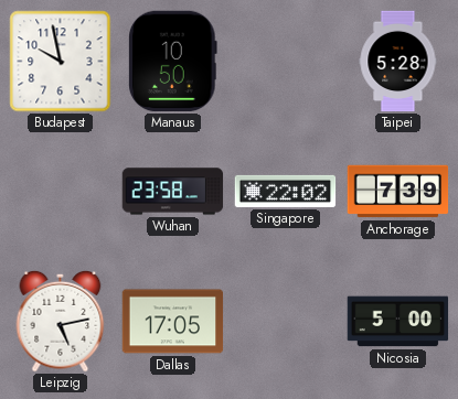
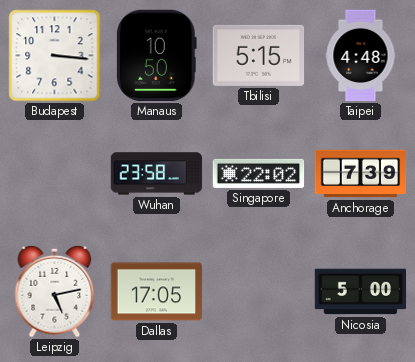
Budapest: 9:58 -> 3:16 (55, 56)
Tbilisi: none -> 5:15 (259, 55)
Taipei: 5:28 -> 4:48 (361, 56)
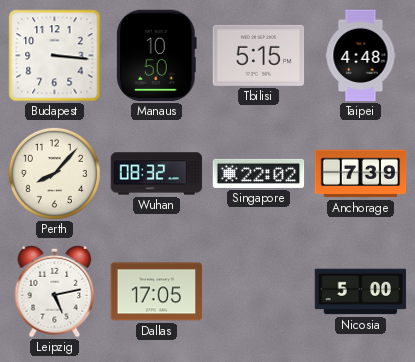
Perth: none -> 8:07 (54, 173)
Wuhan: 23:58 -> 08:32 (157, 174)
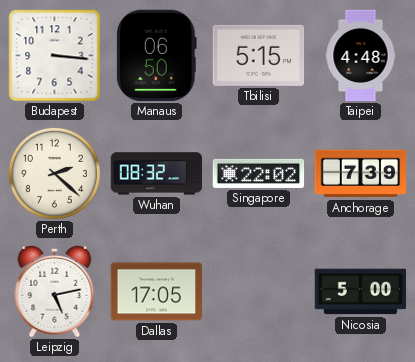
Manaus: 10:50 -> 06:50 (157, 56)
Perth: 8:07 -> 2:22 (54, 173)
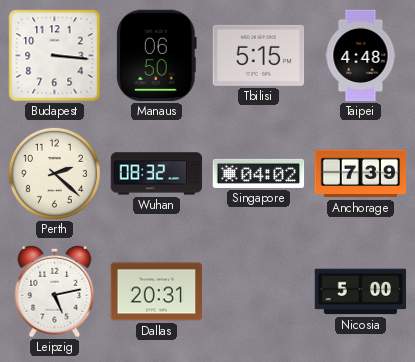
Singapore: 22:02 -> 04:02 (259, 173)
Dallas: 17:05 -> 20:31 (157, 292)
